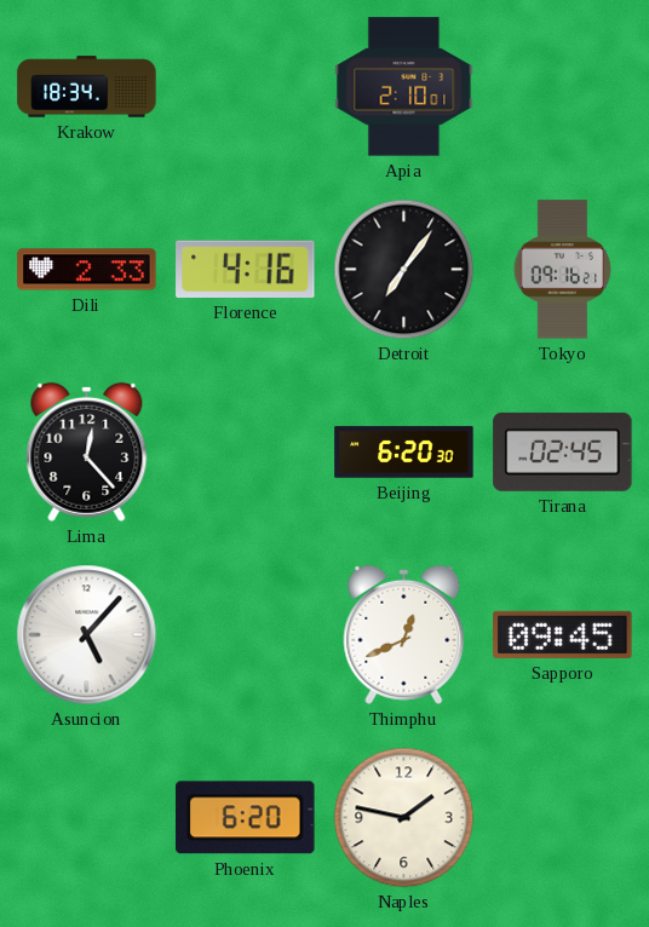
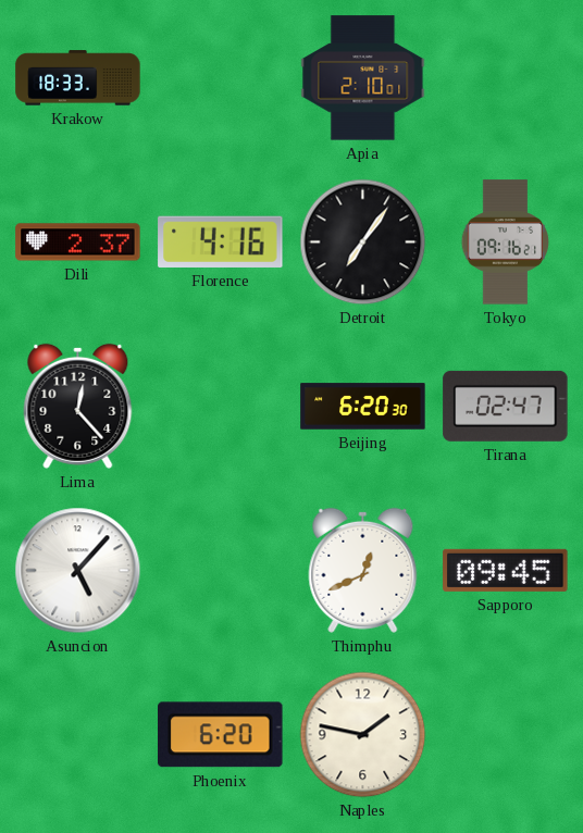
Krakow: 18:34 -> 18:33 (78, 78)
Dili: 2:33 -> 2:37 (78, 243)
Tirana: 02:45 -> 02:47 (506, 406)
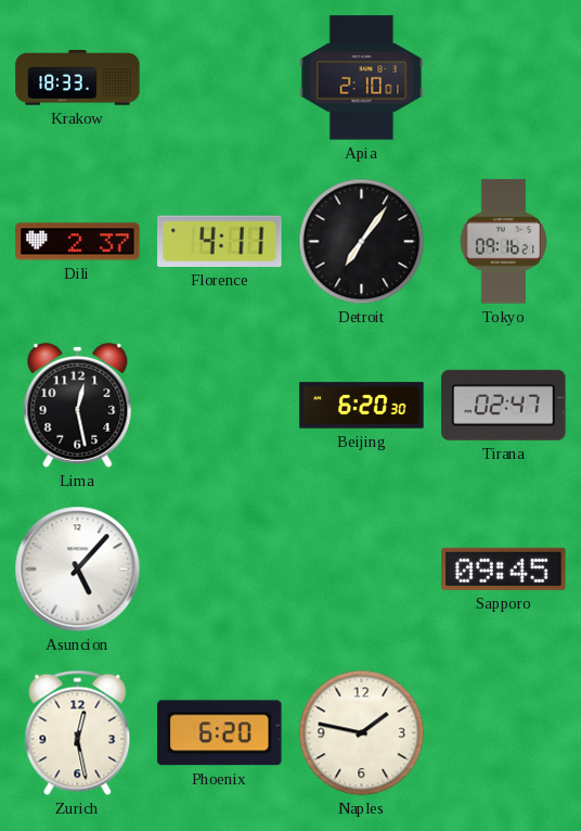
Florence: 4:16 -> 4:11 (220, 241)
Lima: 12:23 -> 12:28 (78, 405)
Thimphu: 12:41 -> none (363, 570)
Zurich: none -> 12:28 (78, 733)
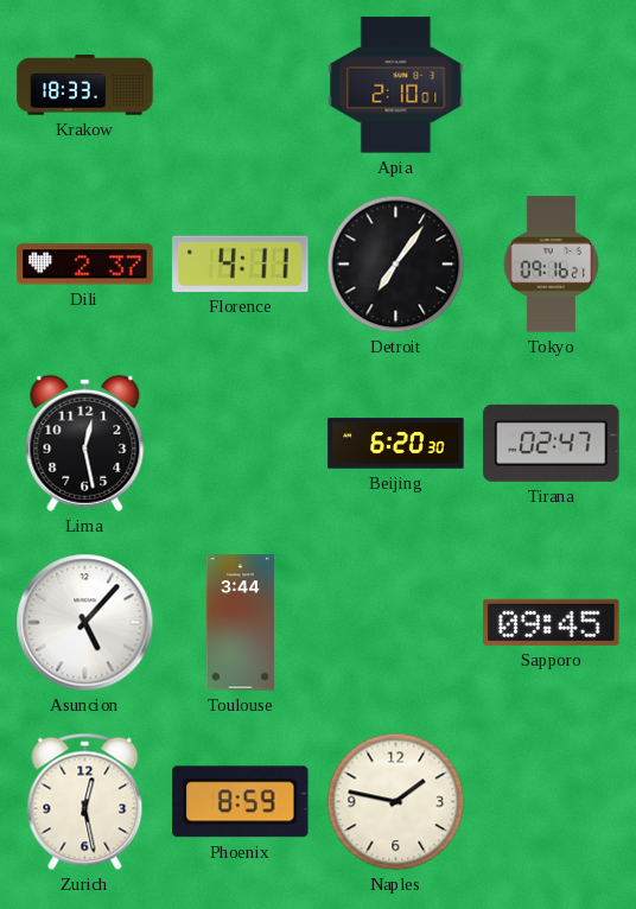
Toulouse: none -> 3:44 (240, 623)
Phoenix: 6:20 -> 8:59 (241, 802)
